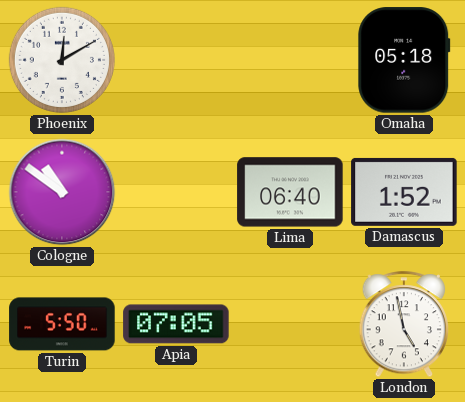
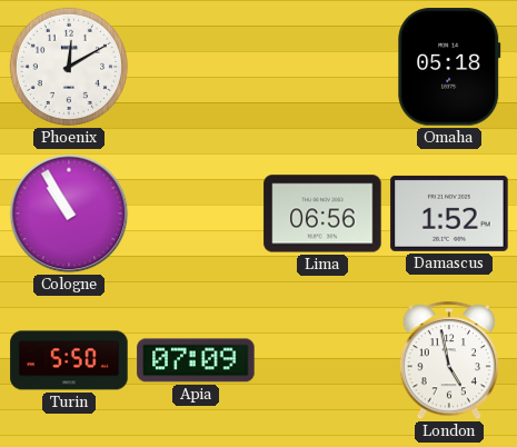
Cologne: 10:51 -> 10:55 (69, 213)
Lima: 06:40 -> 06:56 (322, 213)
Apia: 07:05 -> 07:09 (196, 360)
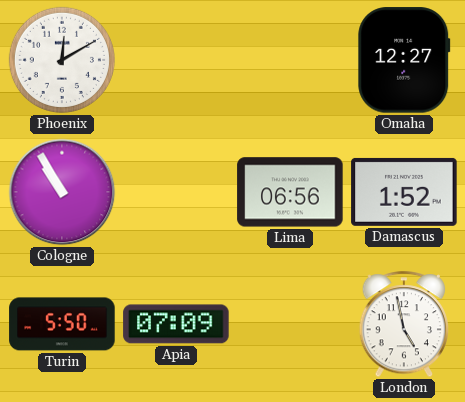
Omaha: 05:18 -> 12:27 (404, 60)
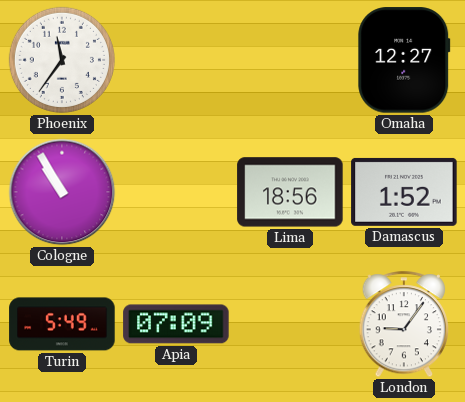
Phoenix: 12:10 -> 11:36 (62, 60)
Lima: 06:56 -> 18:56 (290, 192)
Turin: 5:50 -> 5:49 (62, 324)
London: 4:58 -> 9:06 (404, 325)
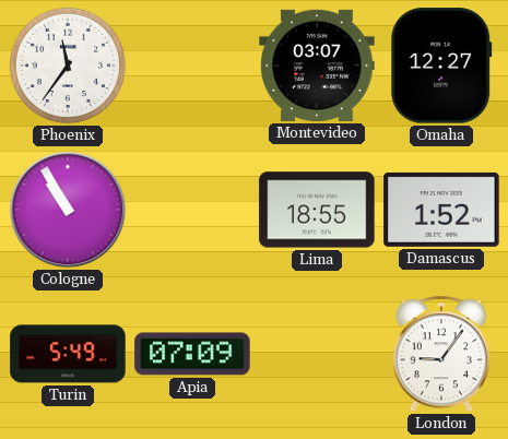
Montevideo: none -> 03:07 (317, 66)
Lima: 18:56 -> 18:55 (317, 210)
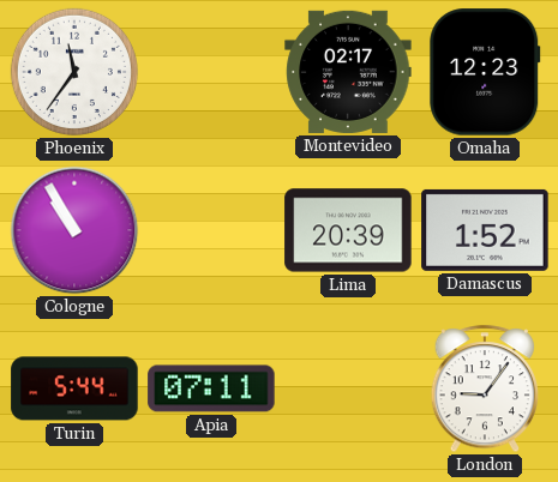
Montevideo: 03:07 -> 02:17 (348, 72)
Omaha: 12:27 -> 12:23 (485, 72)
Lima: 18:55 -> 20:39 (348, 230)
Turin: 5:49 -> 5:44 (74, 388)
Apia: 07:09 -> 07:11 (211, 388)
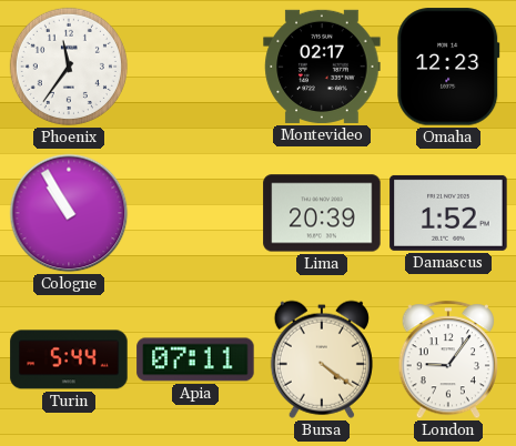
Bursa: none -> 4:21 (322, 359)
